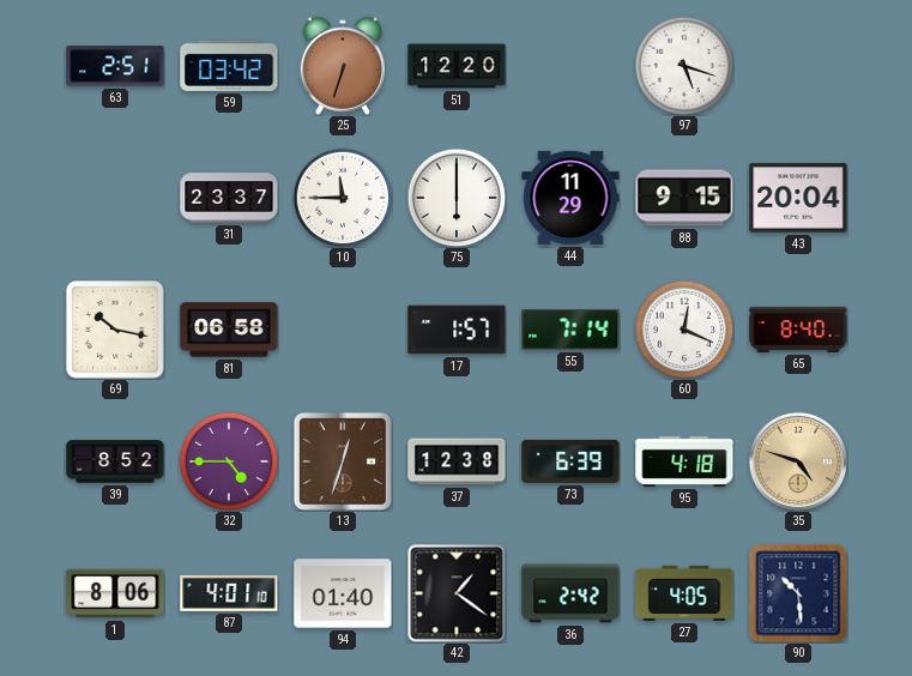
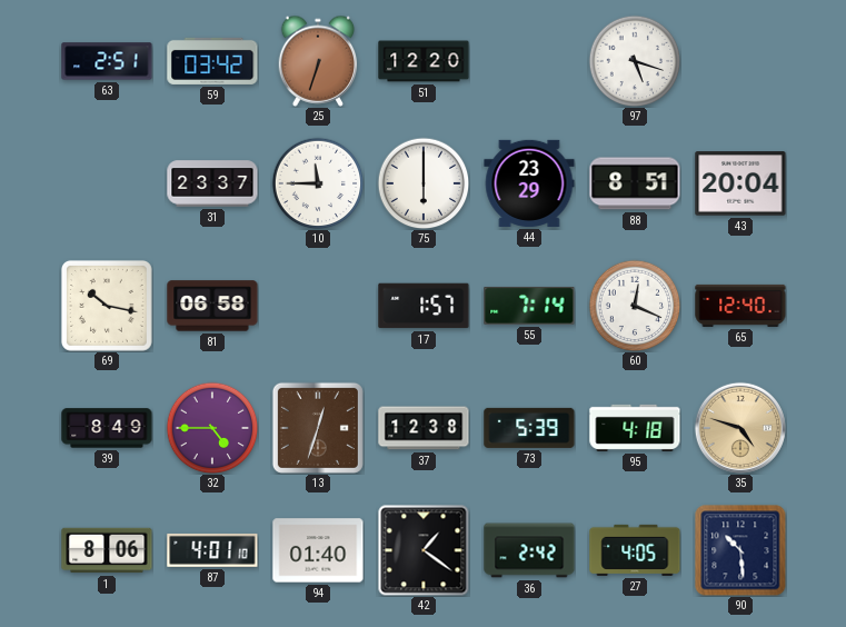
44: 11:29 -> 23:29 (529, 183)
88: 9:15 -> 8:51 (635, 183)
65: 8:40 -> 12:40 (740, 306)
39: 8:52 -> 8:49 (107, 428)
73: 6:39 -> 5:39 (529, 428)
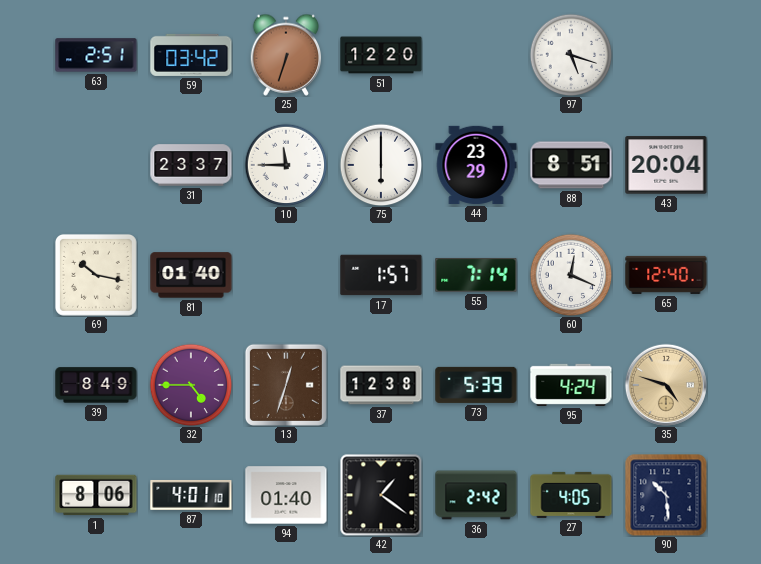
81: 06:58 -> 01:40 (191, 275)
95: 4:18 -> 4:24 (571, 385)
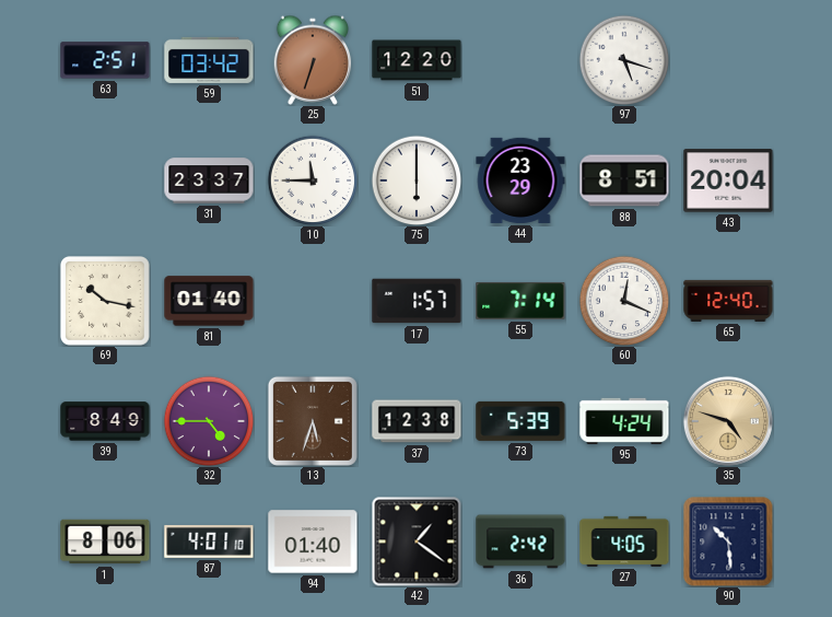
13: 12:33 -> 5:33 (313, 421)
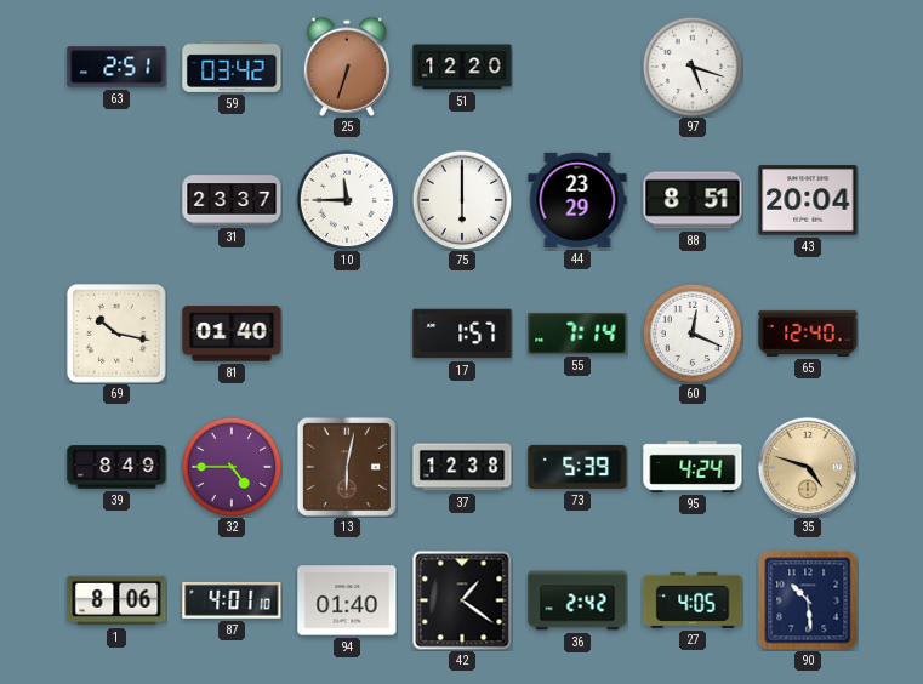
13: 5:33 -> 6:02 (347, 467)
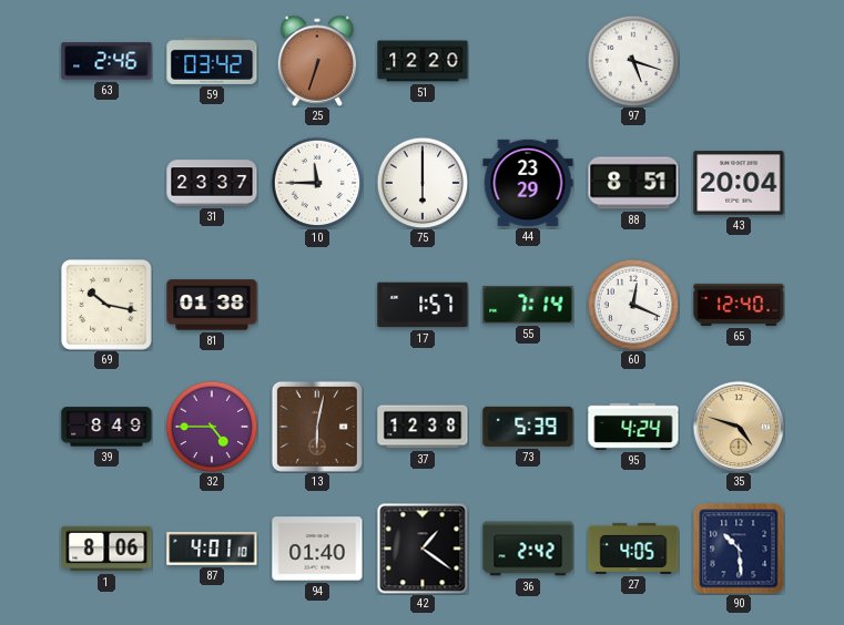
63: 2:51 -> 2:46 (106, 61)
81: 01:40 -> 01:38 (212, 305)
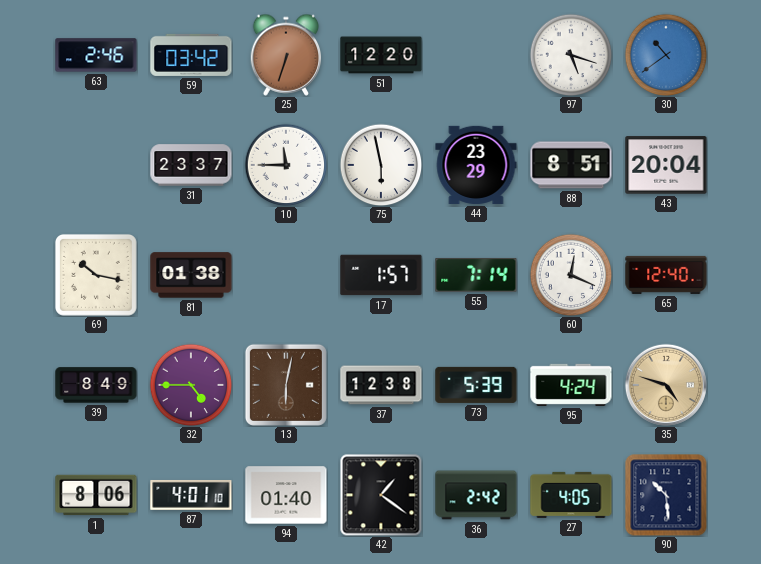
30: none -> 10:39 (666, 55)
75: 6:00 -> 5:58 (381, 165)
